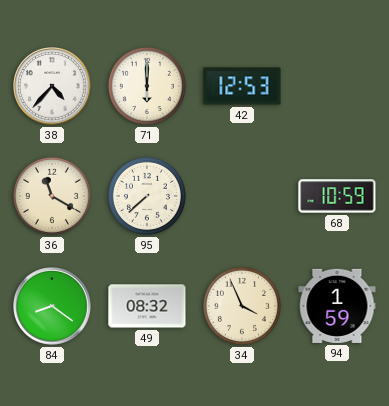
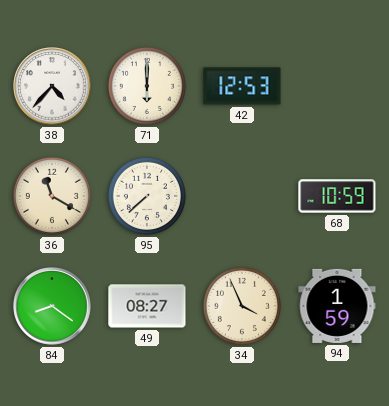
49: 08:32 -> 08:27 (147, 306)
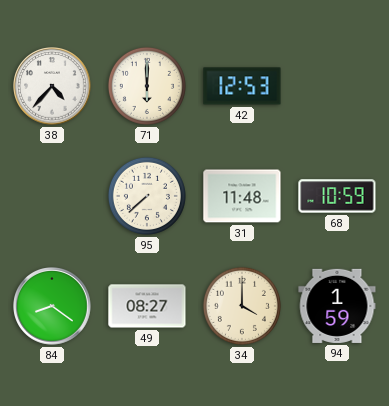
36: 11:20 -> none (52, 196)
31: none -> 11:48 (242, 196)
34: 3:56 -> 4:00 (242, 306)
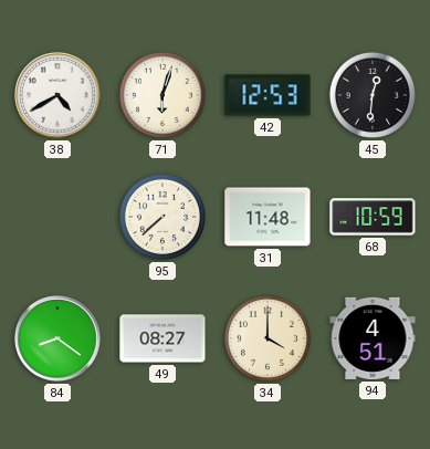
38: 4:37 -> 4:40 (57, 95)
71: 6:00 -> 6:03 (162, 95)
45: none -> 12:31 (373, 95)
94: 1:59 -> 4:51 (373, 338)
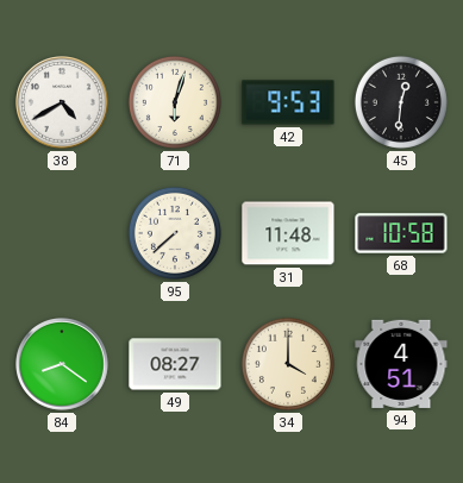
42: 12:53 -> 9:53 (288, 102)
68: 10:59 -> 10:58 (401, 233)
